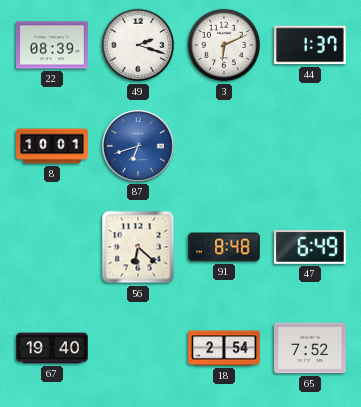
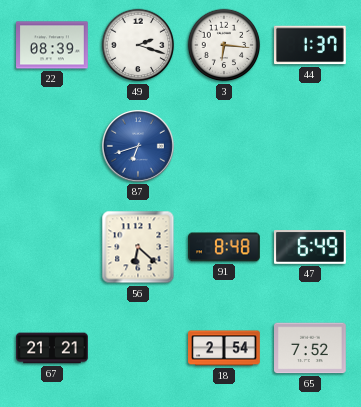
3: 6:11 -> 6:16 (224, 45)
8: 10:01 -> none (52, 146)
67: 19:40 -> 21:21 (52, 348)
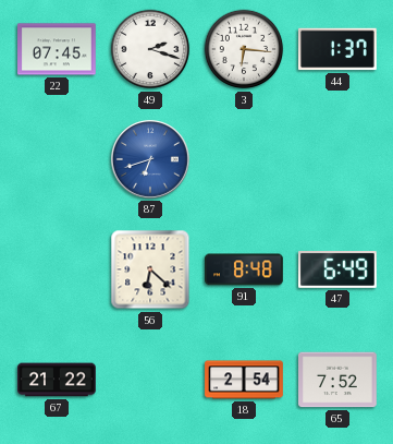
22: 08:39 -> 07:45 (58, 49)
67: 21:21 -> 21:22 (57, 380)
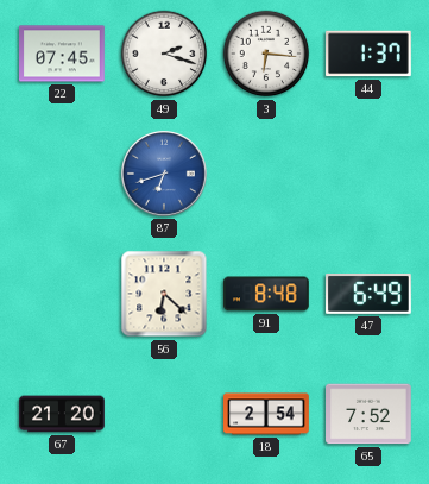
67: 21:22 -> 21:20 (62, 414)
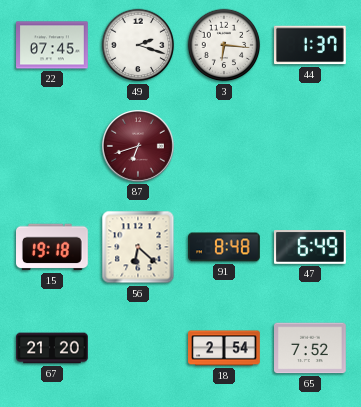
87 dial: blue -> burgundy (138, 146)
15: none -> 19:18 (53, 247)
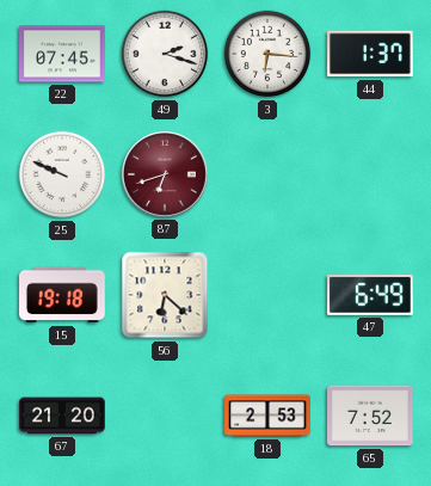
25: none -> 9:49 (62, 174)
91: 8:48 -> none (225, 247)
18: 2:54 -> 2:53 (267, 416)
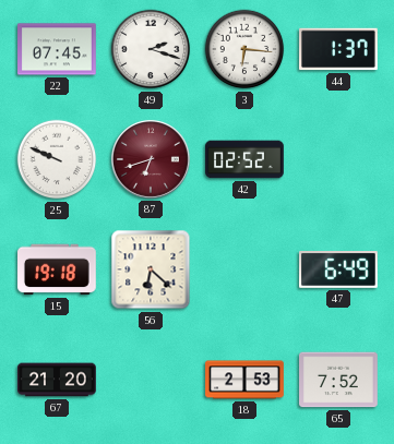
42: none -> 02:52 (244, 159)
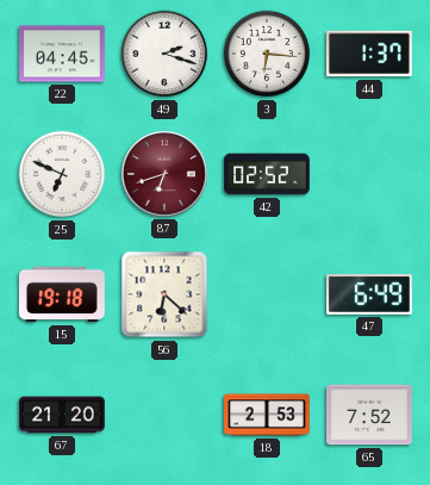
22: 07:45 -> 04:45 (63, 54)
25: 9:49 -> 6:49 (62, 174)
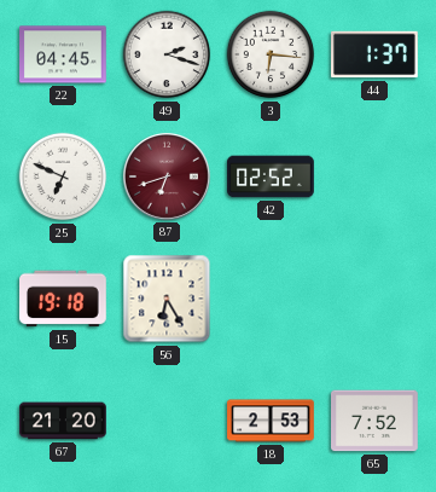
56: 6:22 -> 6:25 (167, 299)
47: 6:49 -> none (370, 296)
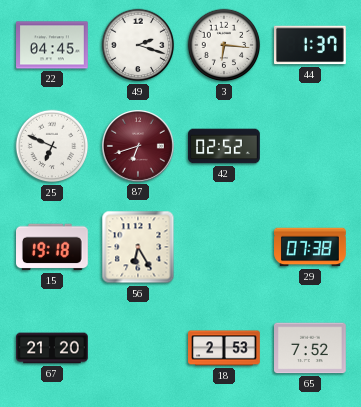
29: none -> 07:38 (310, 247)
